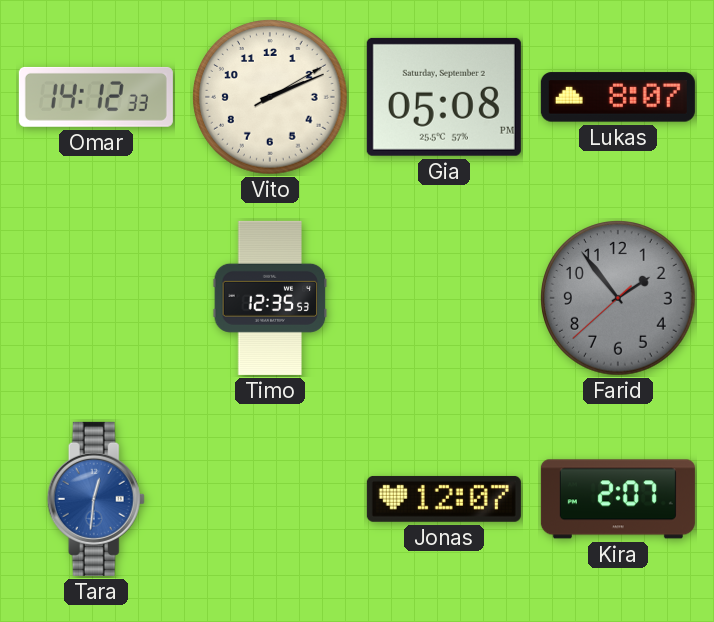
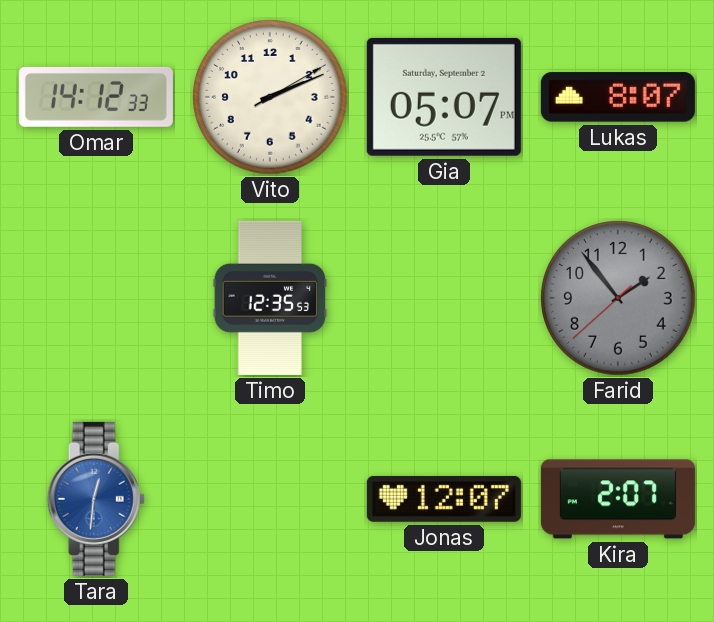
Gia: 05:08 -> 05:07 (444, 97)
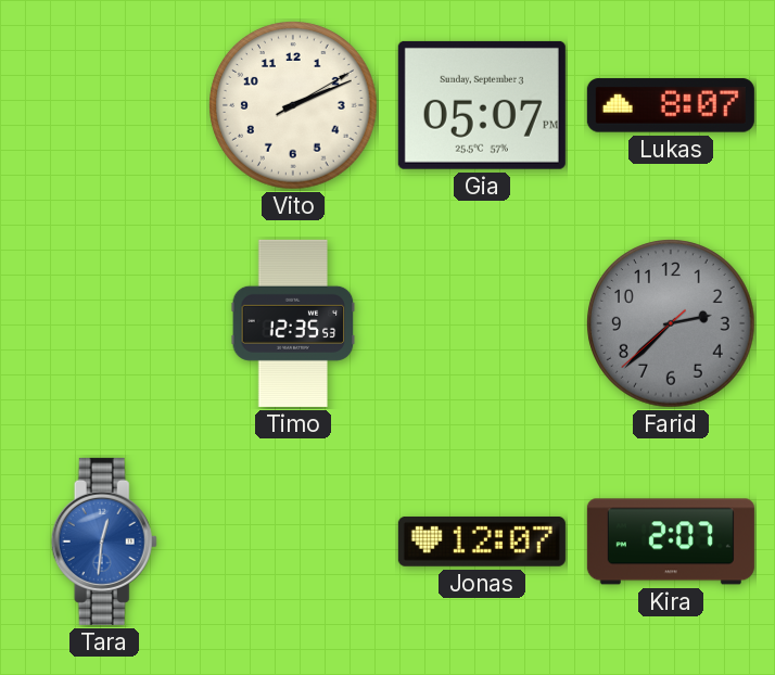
Omar: 14:12 -> none (96, 97)
Gia date: Saturday, September 2 -> Sunday, September 3 (482, 105)
Farid: 1:53 -> 2:37 (671, 323)
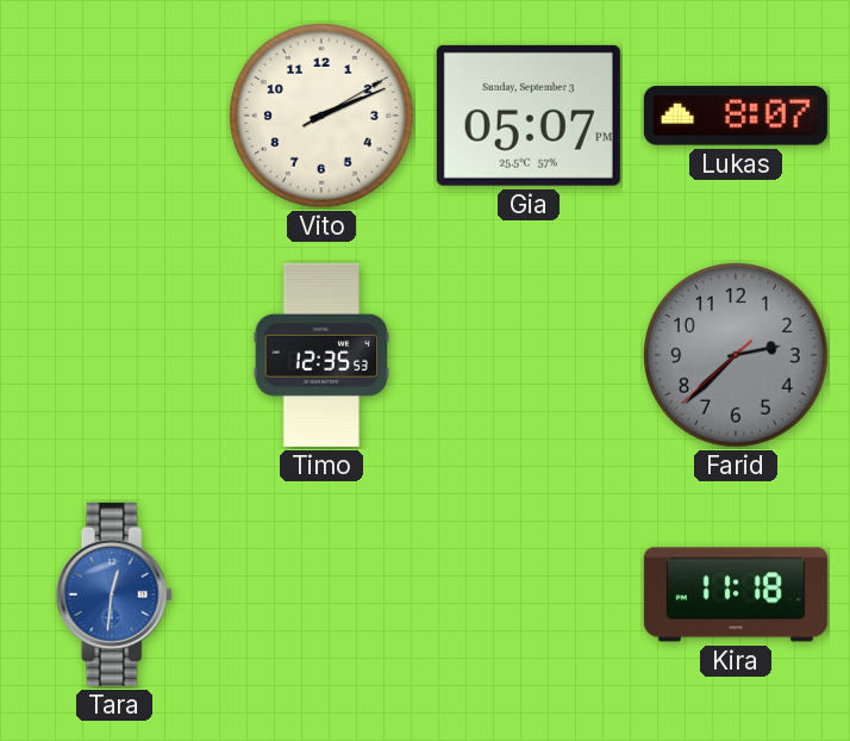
Jonas: 12:07 -> none (482, 542)
Kira: 2:07 -> 11:18 (736, 594)
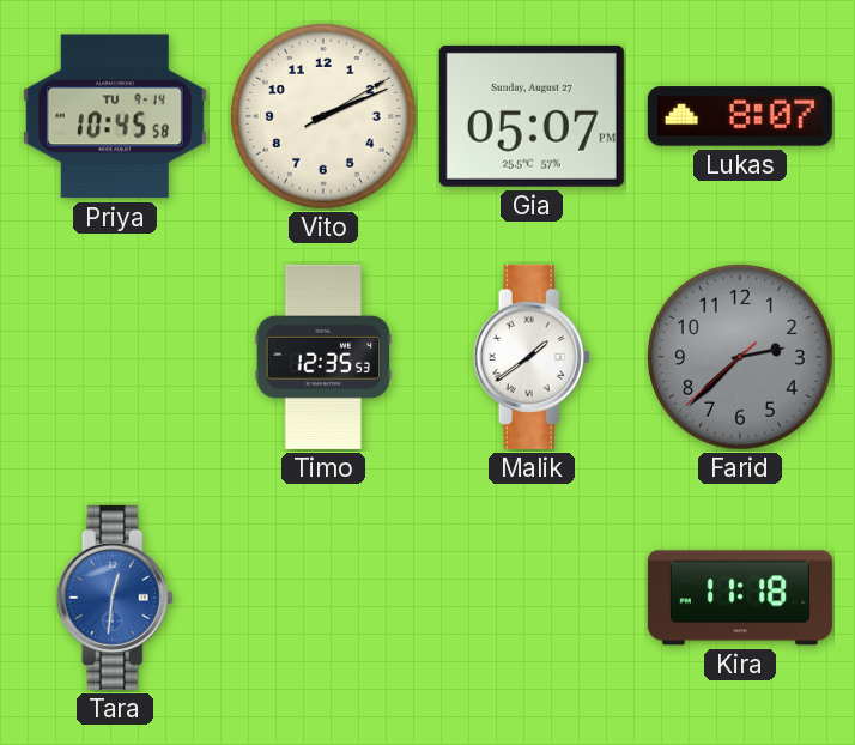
Priya: none -> 10:45 (115, 116)
Gia date: Sunday, September 3 -> Sunday, August 27 (532, 116)
Malik: none -> 1:39 (532, 357)
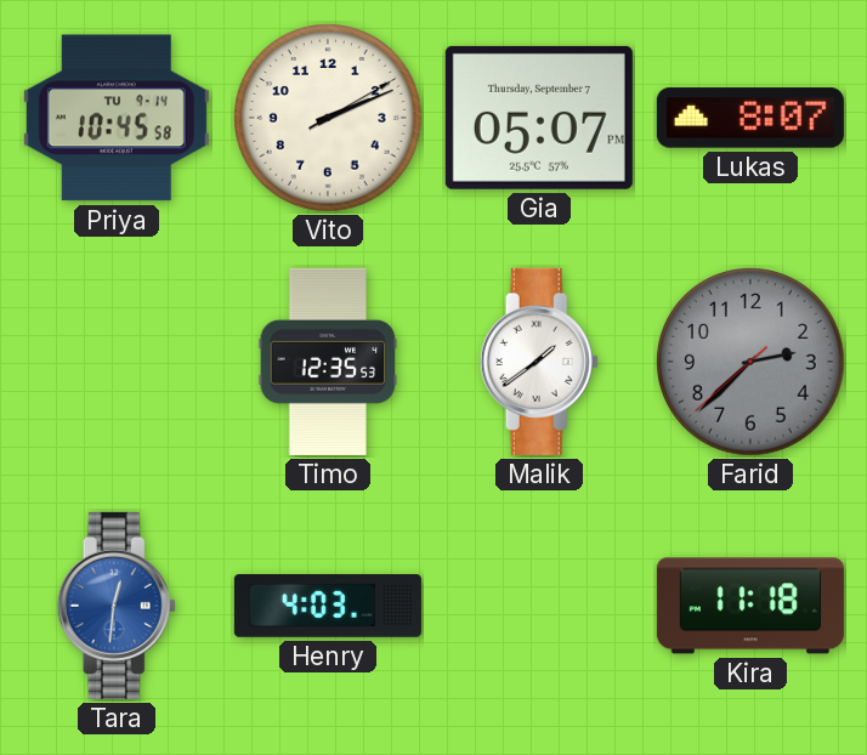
Gia date: Sunday, August 27 -> Thursday, September 7 (539, 118)
Henry: none -> 4:03 (328, 607)
